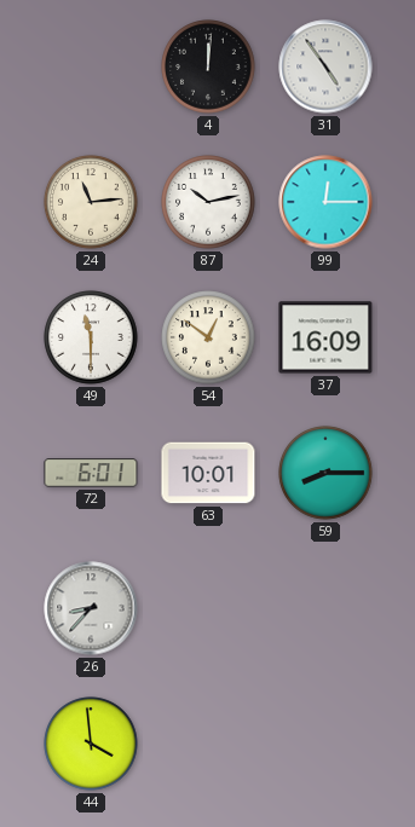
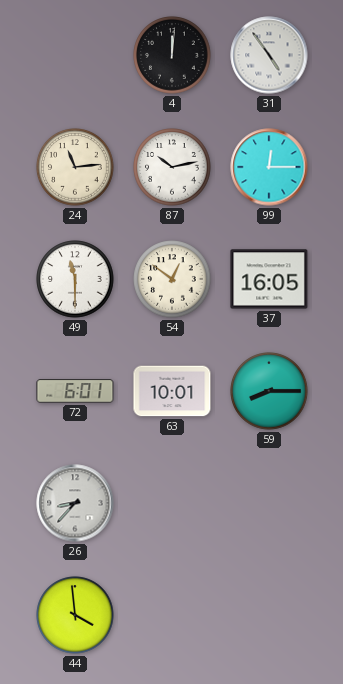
37: 16:09 -> 16:05 (269, 279)
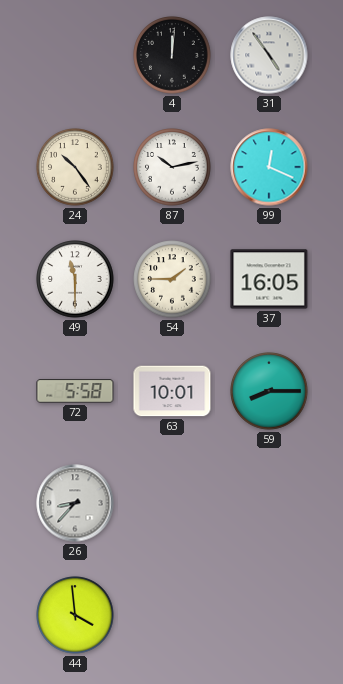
24: 11:14 -> 10:24 (75, 167)
99: 12:15 -> 12:19 (269, 167)
54: 12:51 -> 1:45 (172, 279)
72: 6:01 -> 5:58 (75, 391)
